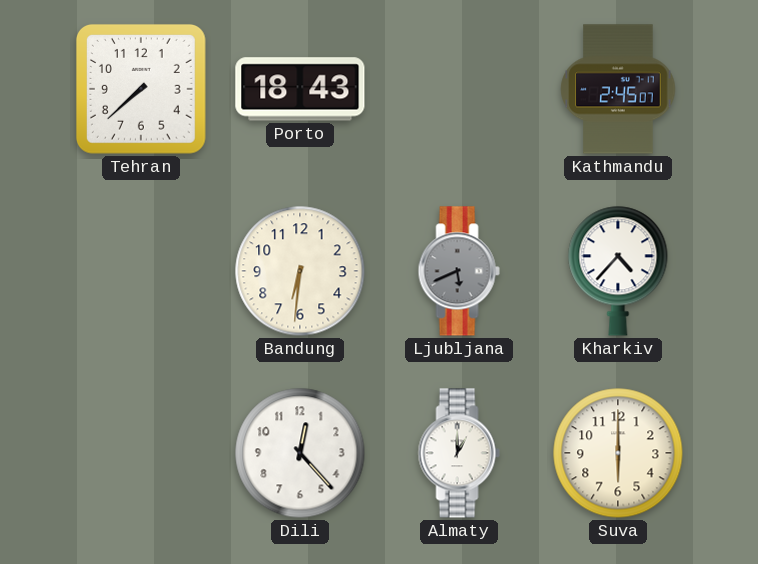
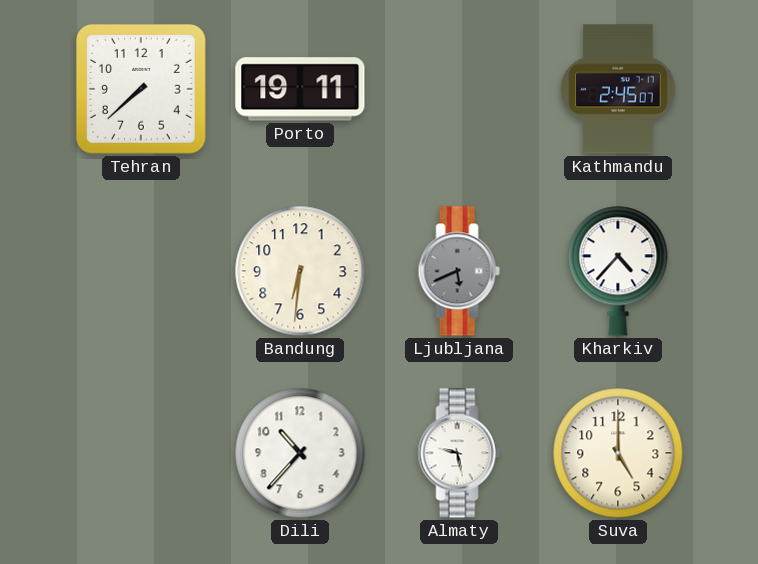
Porto: 18:43 -> 19:11 (300, 89)
Dili: 12:23 -> 10:37 (300, 453)
Almaty: 1:00 -> 9:28 (459, 453)
Suva: 6:00 -> 5:00 (618, 453)
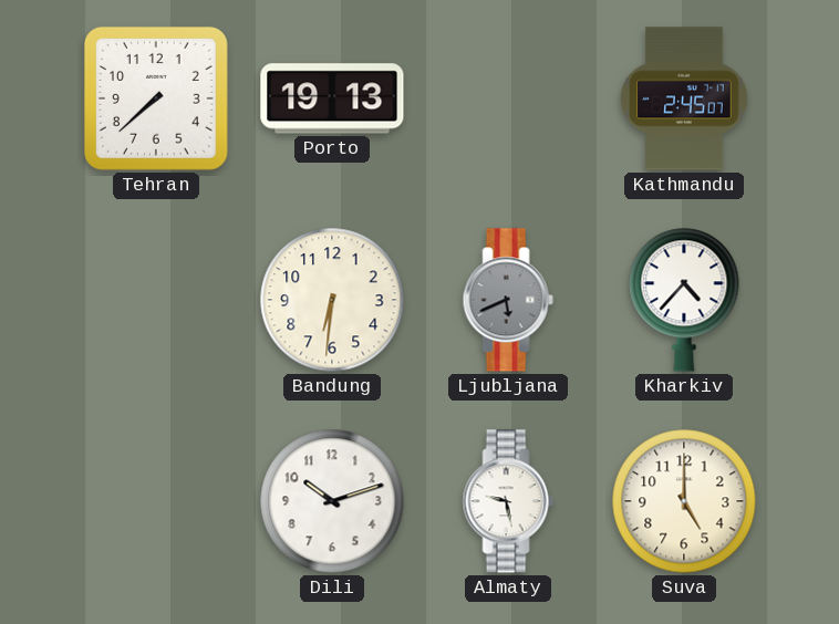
Porto: 19:11 -> 19:13 (332, 98)
Dili: 10:37 -> 10:12 (332, 501)
